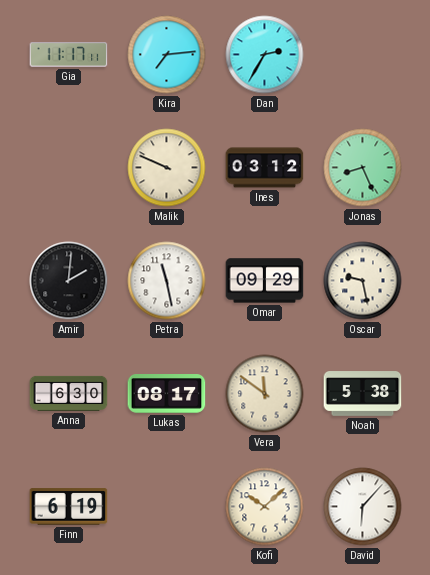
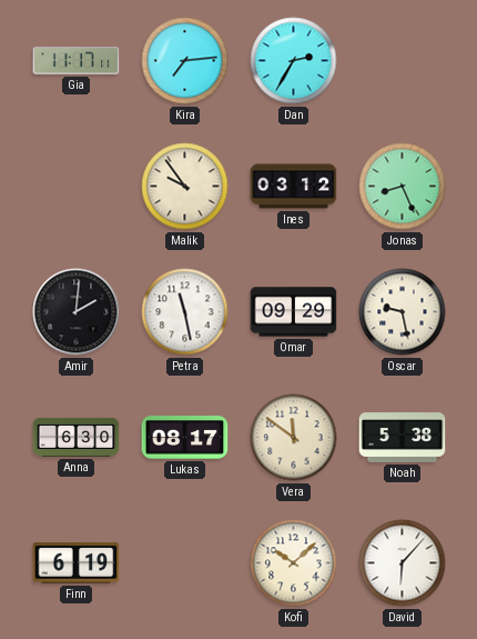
Malik: 9:49 -> 9:54 (185, 187)
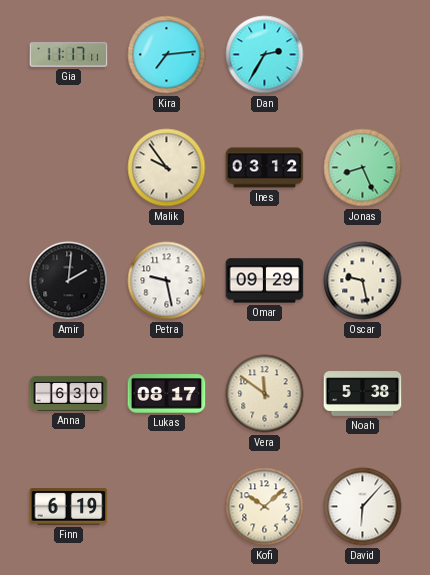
Petra: 11:28 -> 9:28 (167, 281)
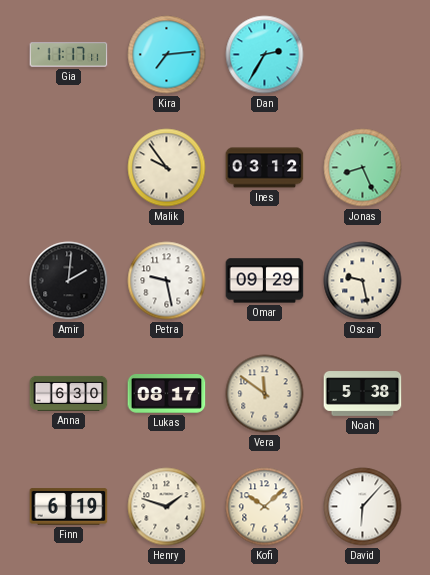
Henry: none -> 1:48 (167, 507)
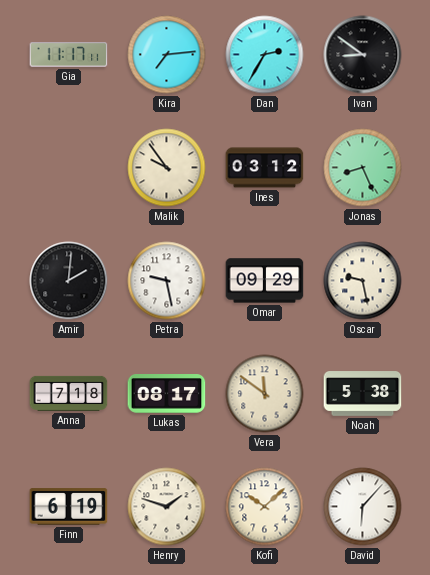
Ivan: none -> 8:51 (363, 55)
Anna: 6:30 -> 7:18 (69, 393)
